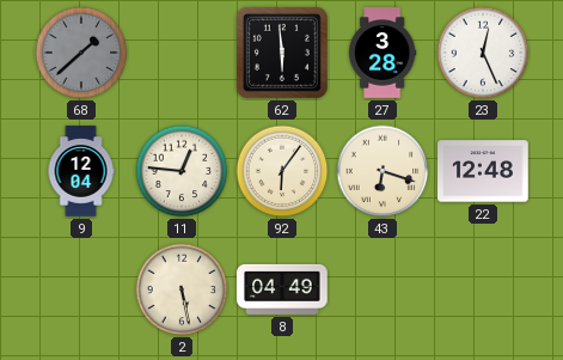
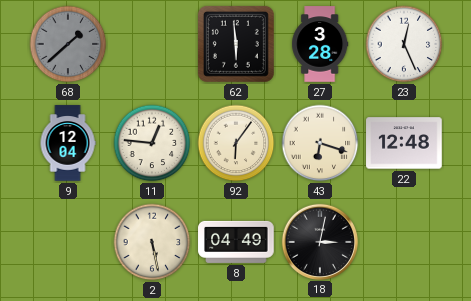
18: none -> 3:02 (319, 241)
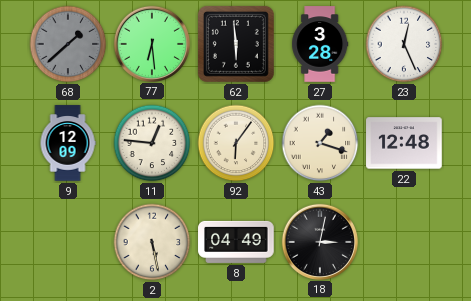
77: none -> 6:29 (151, 43)
9: 12:04 -> 12:09 (68, 143)
43: 6:18 -> 1:18 (320, 143)
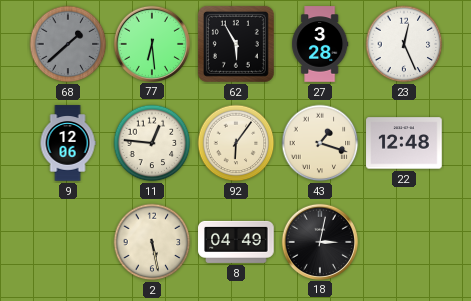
62: 5:59 -> 5:55 (236, 44)
9: 12:09 -> 12:06 (68, 143)
